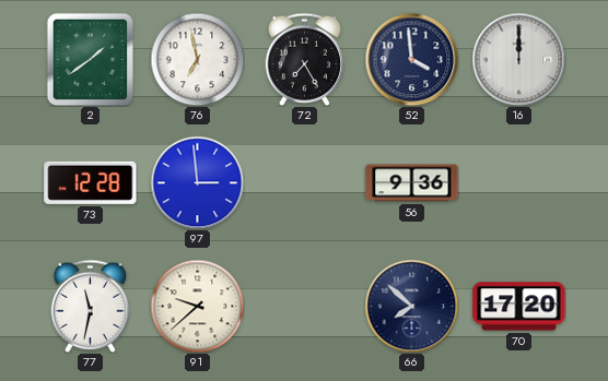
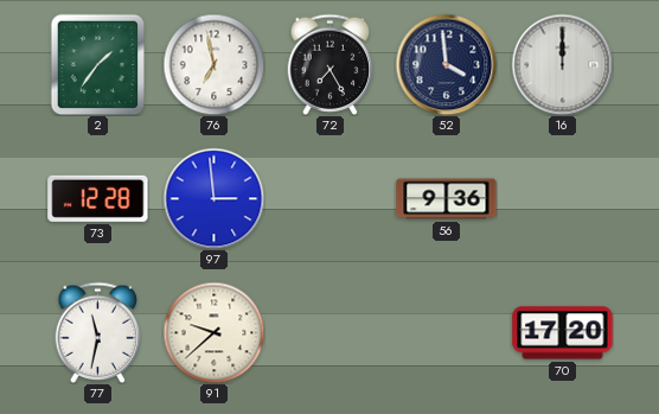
2: 1:39 -> 1:36 (98, 64)
66: 7:52 -> none (411, 306)
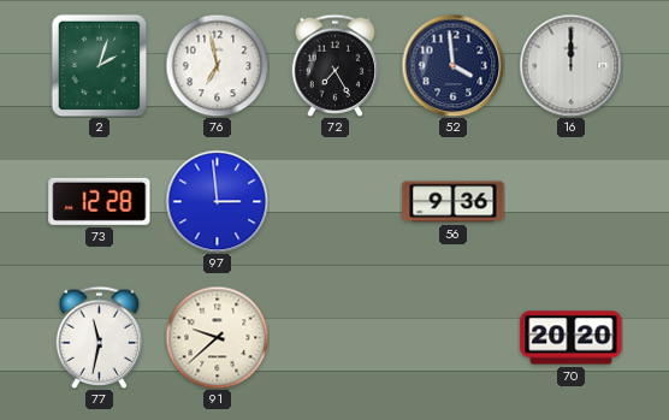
2: 1:36 -> 2:03 (100, 65)
70: 17:20 -> 20:20 (572, 338)
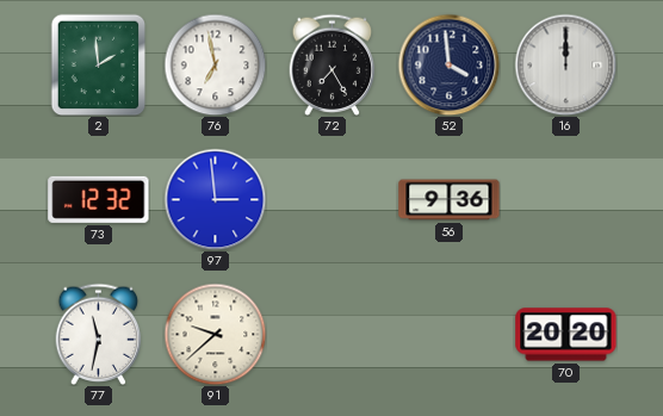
2: 2:03 -> 1:59 (99, 64)
73: 12:28 -> 12:32 (99, 199)
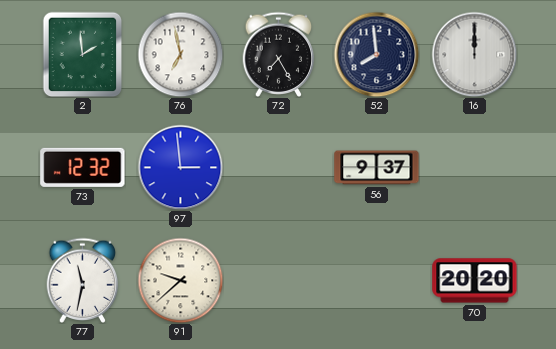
52: 3:59 -> 7:59 (376, 54)
56: 9:36 -> 9:37 (377, 168)
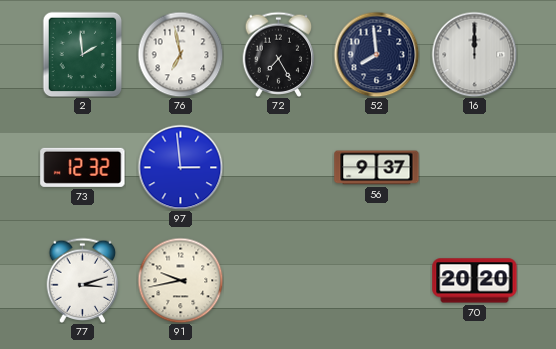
77: 11:32 -> 3:12 (83, 280)
91: 9:38 -> 9:43 (180, 280)
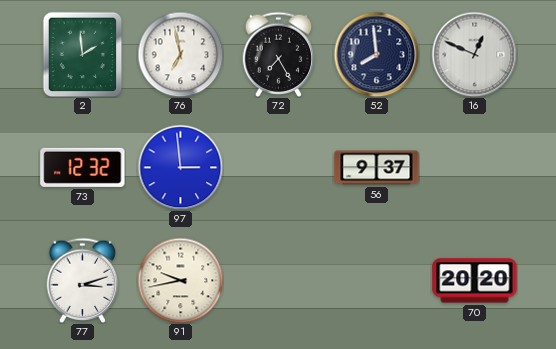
16: 12:00 -> 12:49 (474, 54)
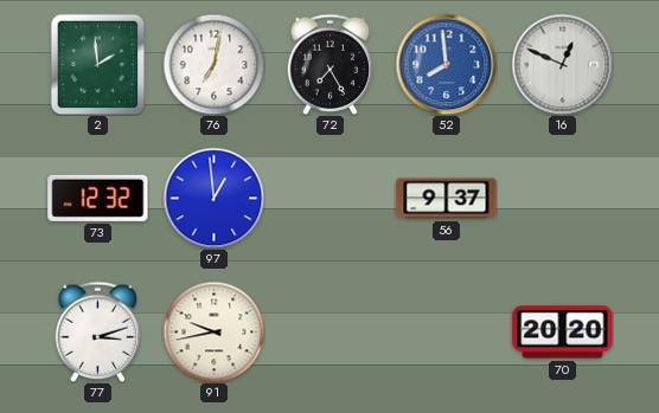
76: 6:58 -> 7:02 (213, 64)
52 dial: navy -> blue (446, 64)
97: 2:59 -> 12:59 (213, 198)
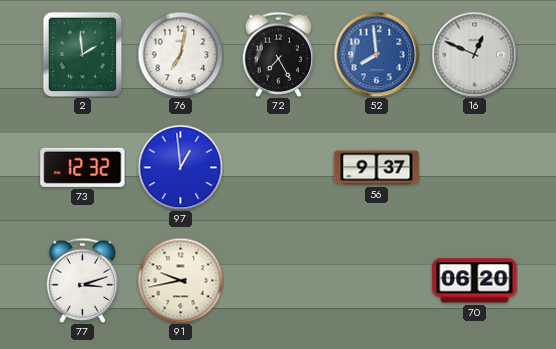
70: 20:20 -> 06:20 (475, 281)
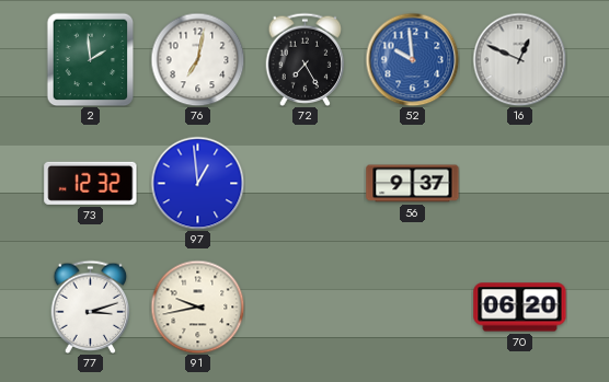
52: 7:59 -> 9:59 (412, 59)
